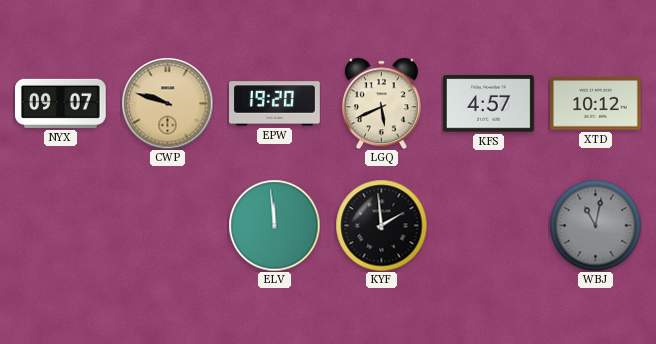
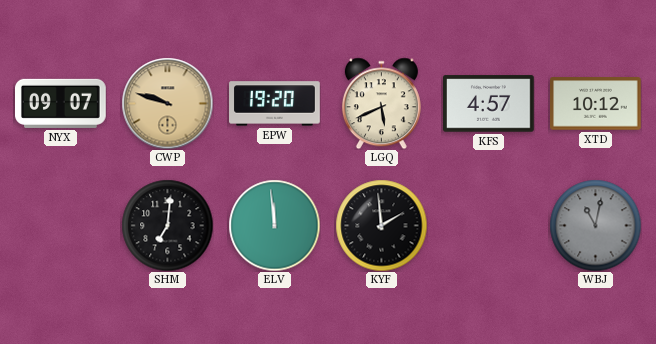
SHM: none -> 7:01 (167, 225)
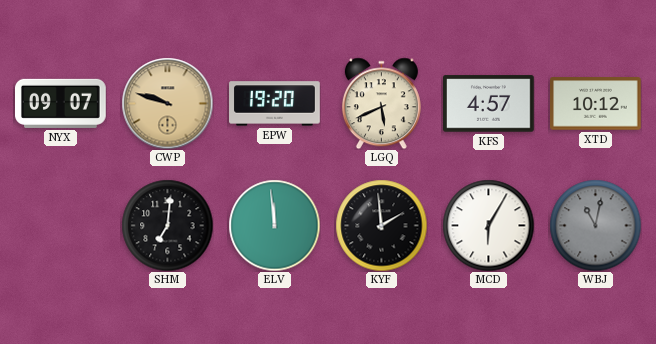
MCD: none -> 6:05 (488, 225)
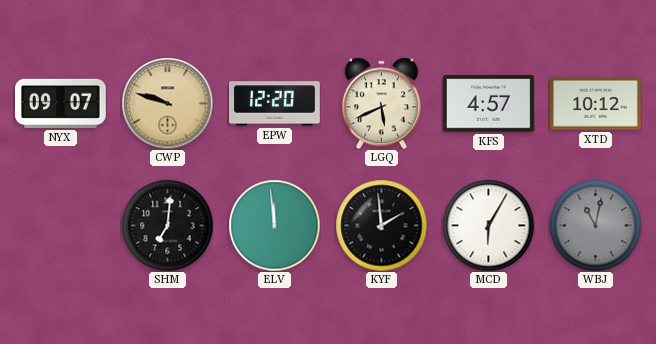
EPW: 19:20 -> 12:20 (275, 104)
